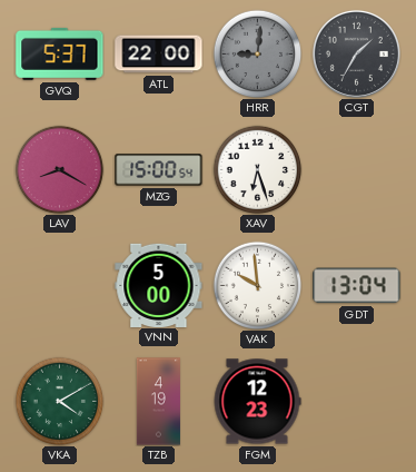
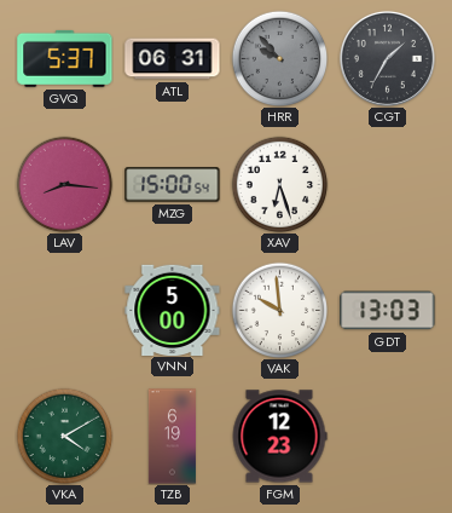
ATL: 22:00 -> 06:31 (173, 59)
HRR: 9:01 -> 9:53 (279, 58)
LAV: 8:20 -> 8:16 (64, 184)
GDT: 13:04 -> 13:03 (388, 311)
TZB: 4:19 -> 6:19 (172, 437)
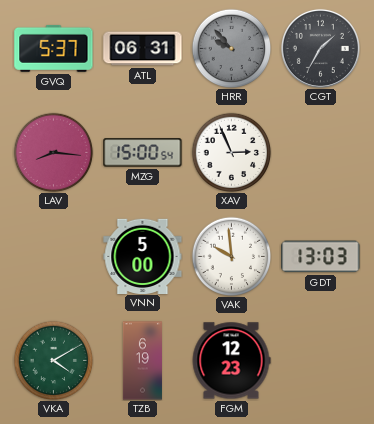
XAV: 6:27 -> 2:56 (231, 152)
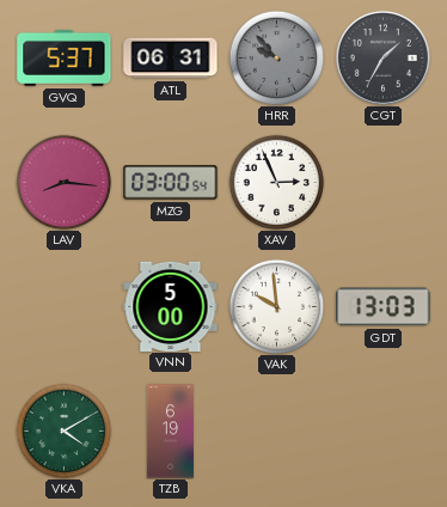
MZG: 15:00 -> 03:00 (171, 183)
FGM: 12:23 -> none (231, 361)
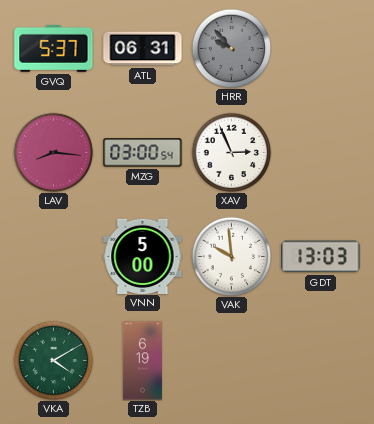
CGT: 1:35 -> none (382, 57)
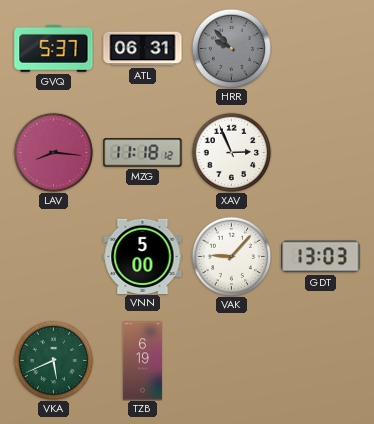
MZG: 03:00 -> 11:18 (143, 153)
VAK: 9:59 -> 9:07 (231, 256)
VKA: 4:10 -> 5:41 (53, 360)
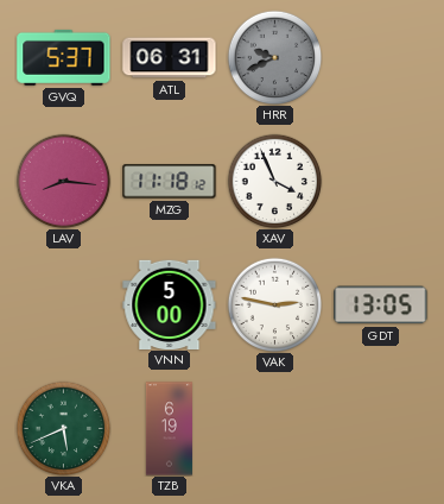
HRR: 9:53 -> 9:41 (274, 57)
XAV: 2:56 -> 3:56 (274, 181)
VAK: 9:07 -> 2:47 (274, 304)
GDT: 13:03 -> 13:05 (381, 305)
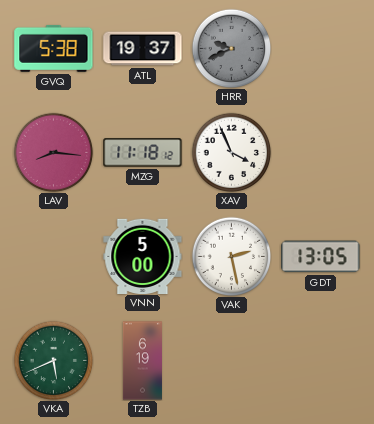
GVQ: 5:37 -> 5:38 (54, 48)
ATL: 06:31 -> 19:37 (143, 49)
VAK: 2:47 -> 2:28 (231, 256)
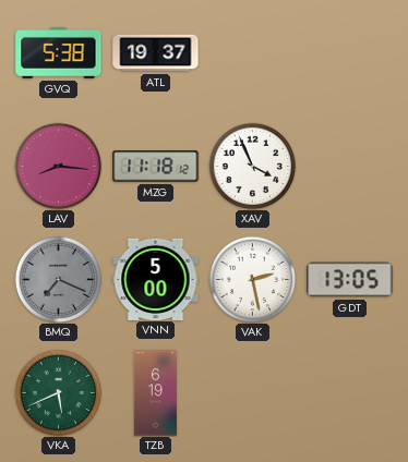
HRR: 9:41 -> none (231, 48)
BMQ: none -> 7:19 (58, 279)
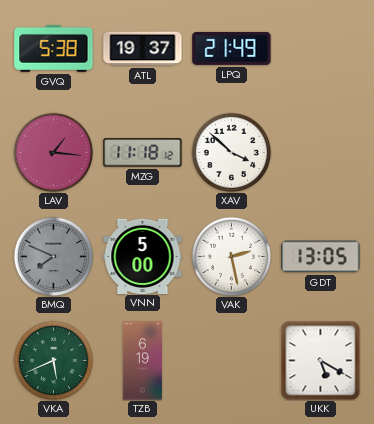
LPQ: none -> 21:49 (232, 48)
LAV: 8:16 -> 1:16 (53, 152)
XAV: 3:56 -> 3:52 (231, 152)
BMQ: 7:19 -> 7:49 (53, 256)
UKK: none -> 5:20 (320, 360)
